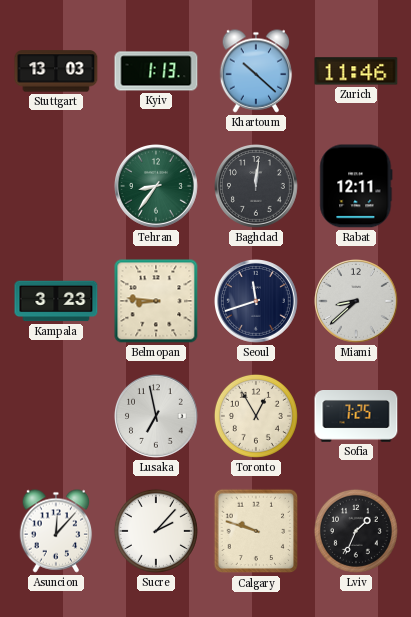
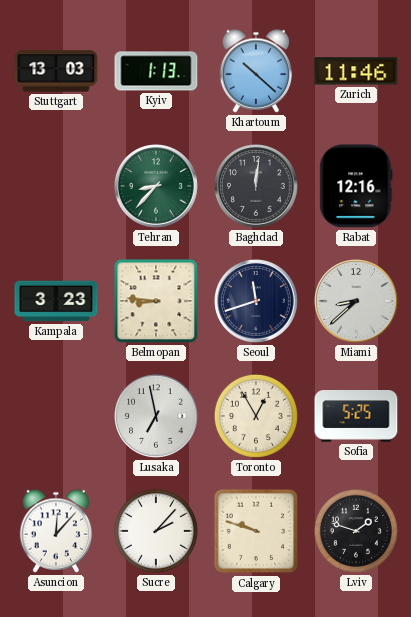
Tehran: 8:36 -> 8:37 (157, 187)
Rabat: 12:11 -> 12:16 (356, 186)
Sofia: 7:25 -> 5:25 (356, 417)
Lviv: 1:34 -> 1:48 (356, 531)
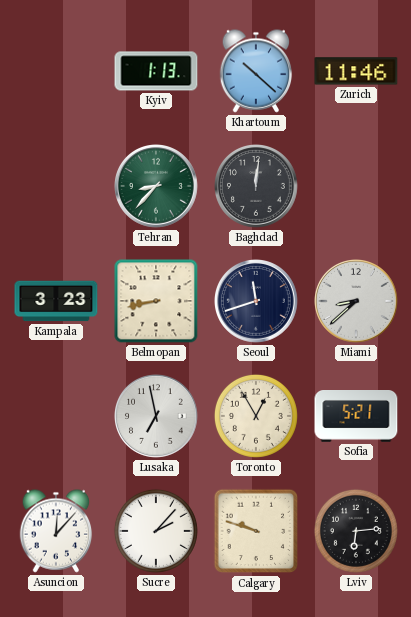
Stuttgart: 13:03 -> none (56, 71)
Rabat: 12:16 -> none (356, 186)
Belmopan: 8:46 -> 8:43 (156, 301)
Sofia: 5:25 -> 5:21 (356, 417)
Lviv: 1:48 -> 6:14 (356, 531)
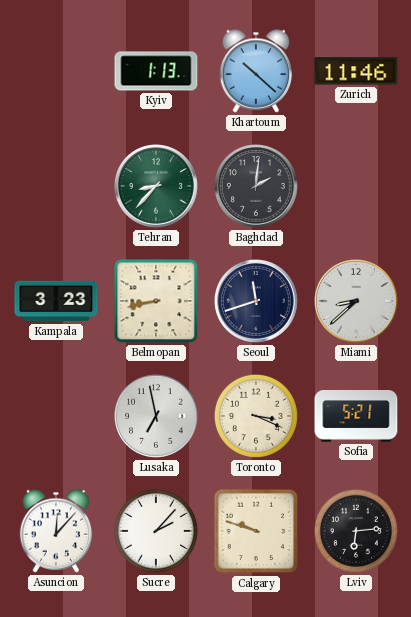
Baghdad: 12:01 -> 2:01 (257, 187)
Toronto: 12:55 -> 3:19 (256, 416)
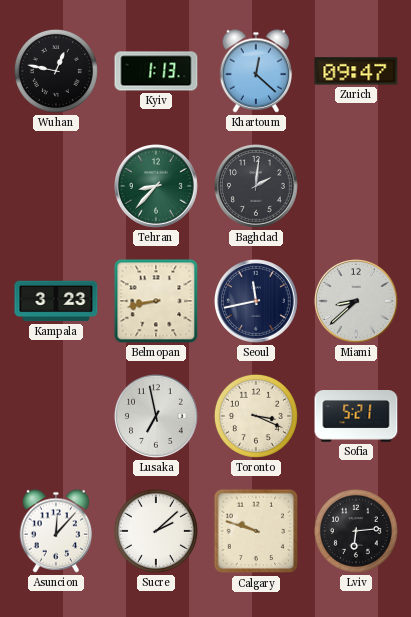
Wuhan: none -> 12:47 (56, 71)
Khartoum: 10:22 -> 12:22 (256, 71)
Zurich: 11:46 -> 09:47 (356, 71)
Seoul: 11:42 -> 11:43 (257, 302)
Sucre: 2:07 -> 2:08 (156, 531)
